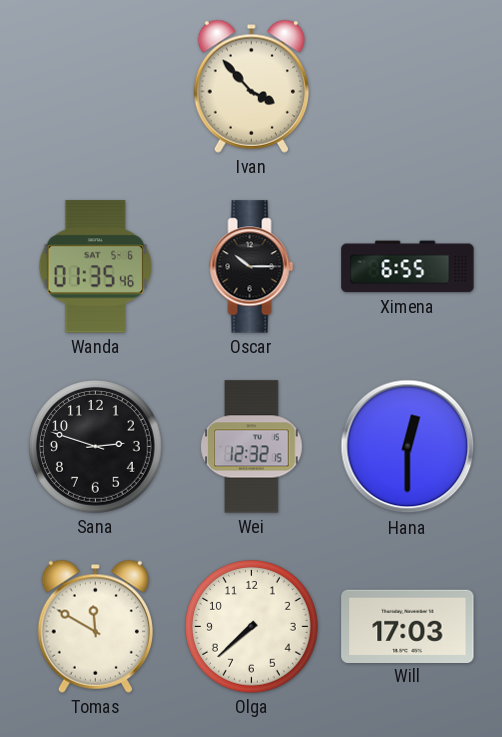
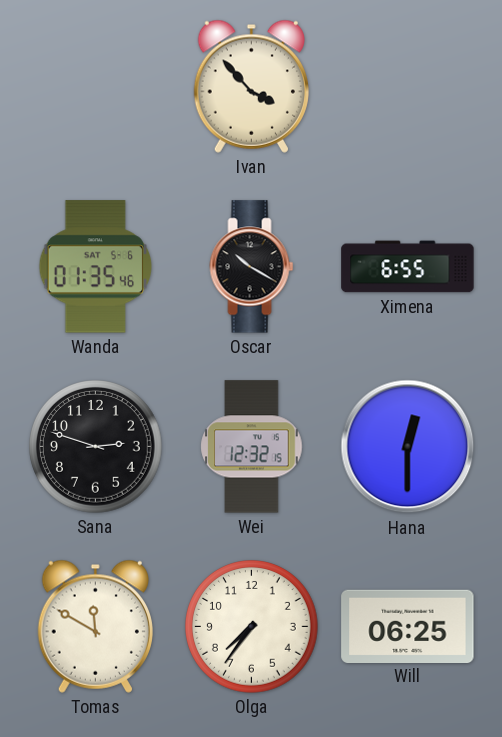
Oscar: 10:15 -> 10:20 (252, 267)
Olga: 7:38 -> 7:36 (252, 627)
Will: 17:03 -> 06:25 (408, 626)
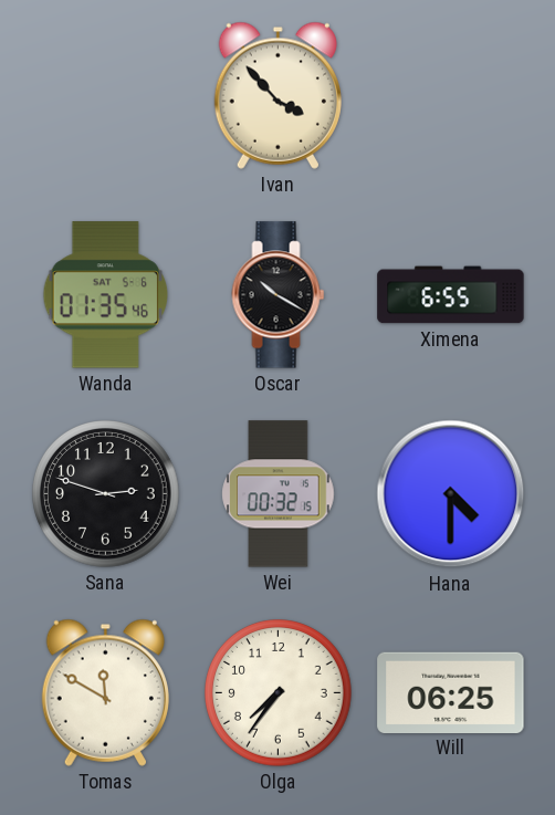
Wei: 12:32 -> 00:32 (279, 494)
Hana: 12:30 -> 4:30 (451, 494)
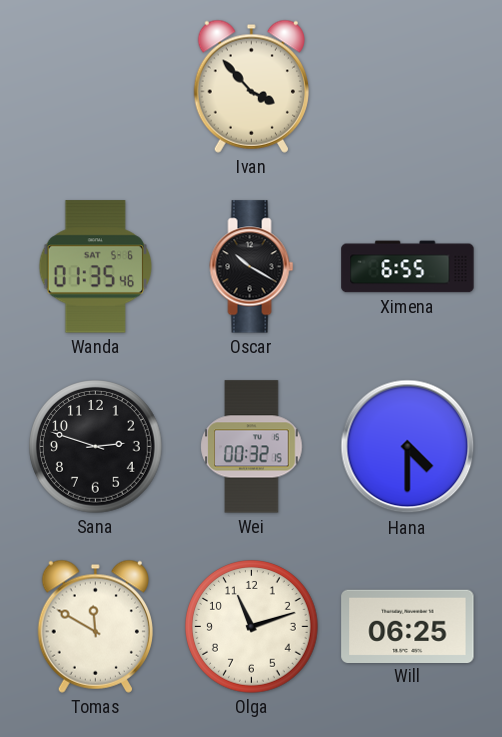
Olga: 7:36 -> 11:12 (252, 627)
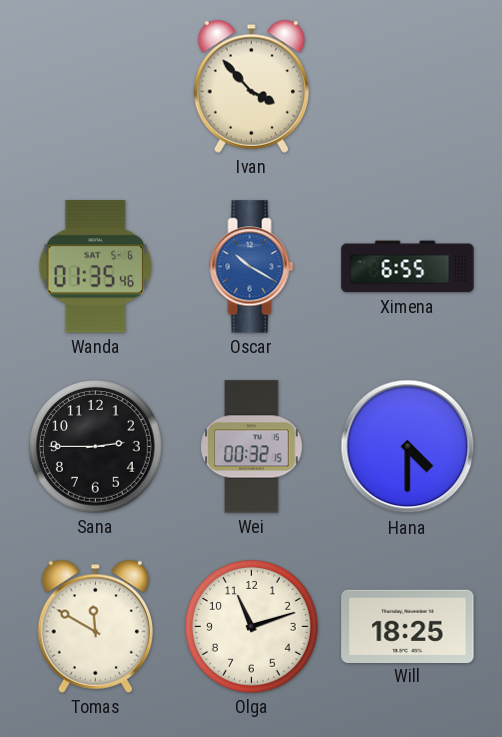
Oscar dial: black -> blue (252, 267)
Sana: 2:48 -> 2:45 (96, 447)
Will: 06:25 -> 18:25 (408, 626)
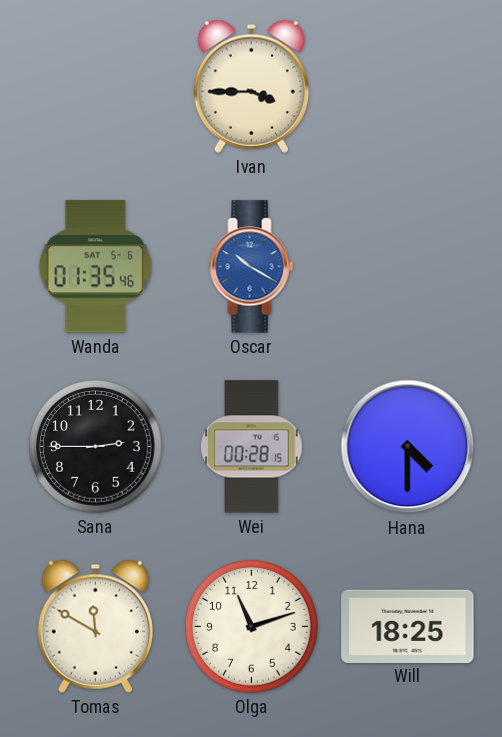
Ivan: 3:53 -> 3:45 (251, 86)
Ximena: 6:55 -> none (408, 267)
Wei: 00:32 -> 00:28 (252, 447)
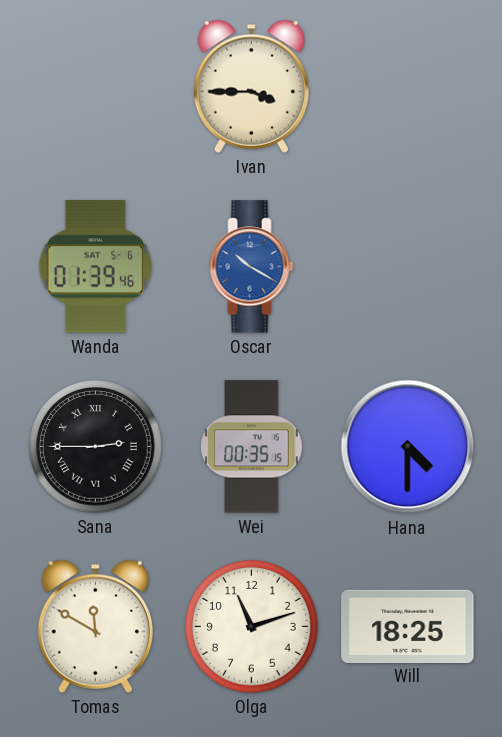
Wanda: 01:35 -> 01:39 (95, 267)
Sana numerals: Arabic -> Roman (96, 447)
Wei: 00:28 -> 00:35 (252, 447)
